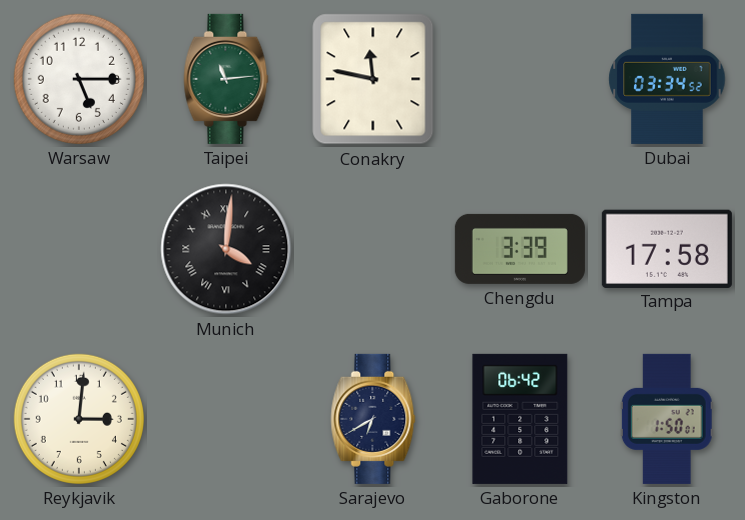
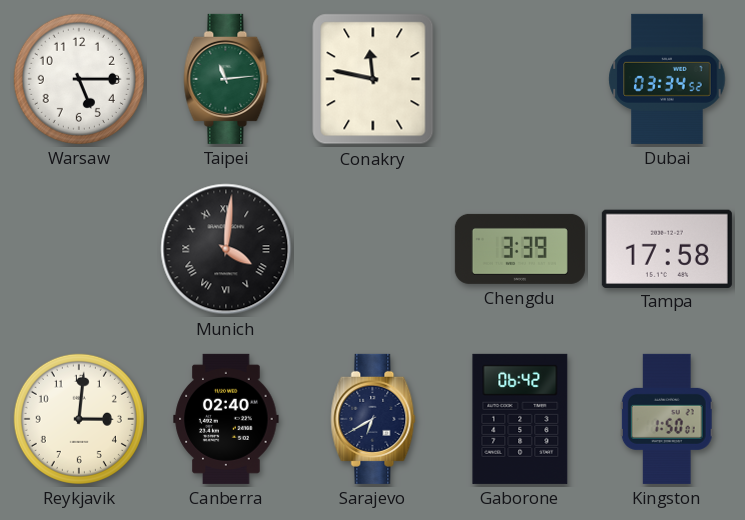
Canberra: none -> 02:40 (226, 419)
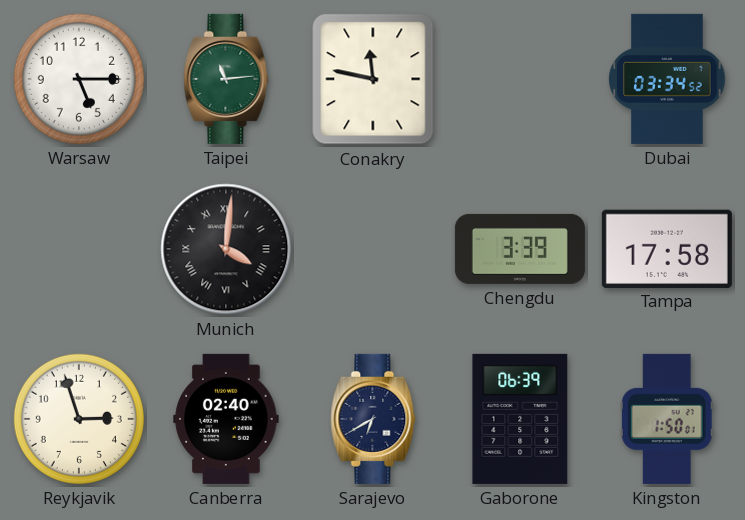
Reykjavik: 3:01 -> 2:57 (79, 419)
Gaborone: 06:42 -> 06:39 (520, 419)
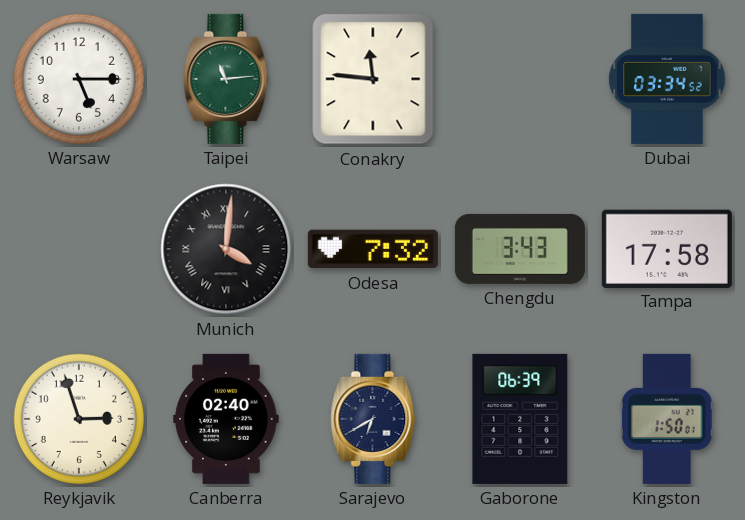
Conakry: 11:47 -> 11:46 (373, 79)
Odesa: none -> 7:32 (373, 249)
Chengdu: 3:39 -> 3:43 (520, 249)
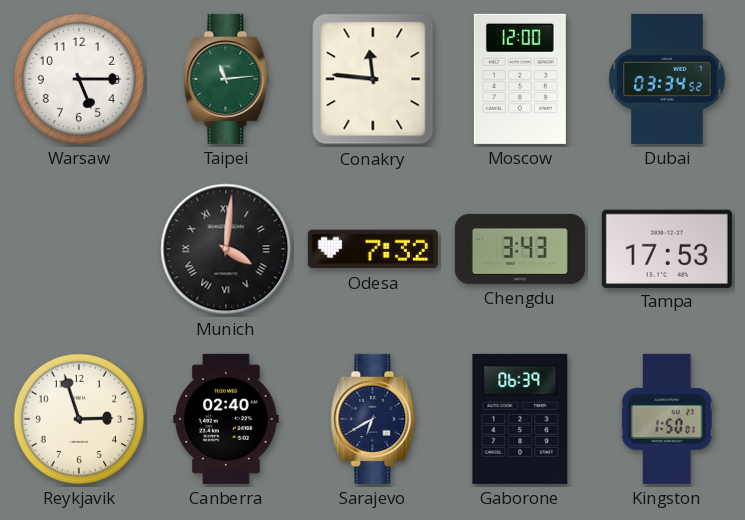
Moscow: none -> 12:00 (520, 79)
Tampa: 17:58 -> 17:53 (667, 248)
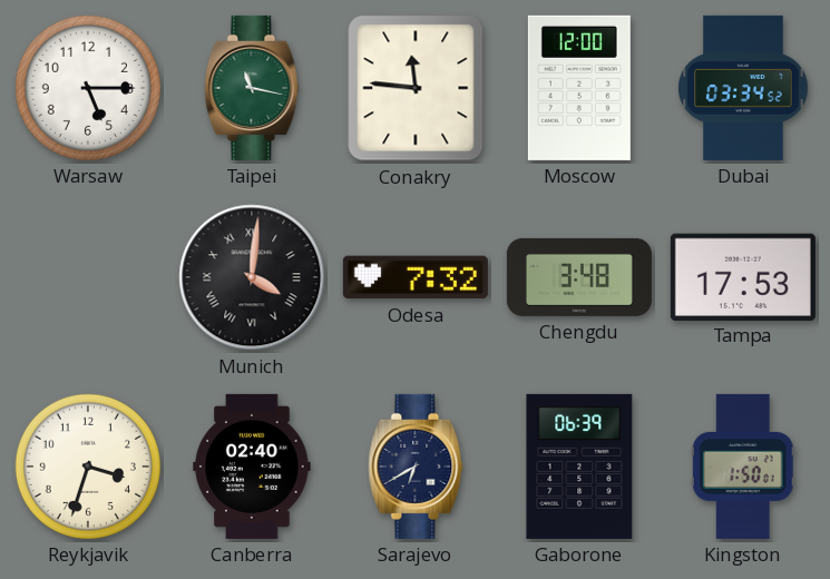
Taipei: 11:14 -> 11:17 (252, 88)
Chengdu: 3:43 -> 3:48 (579, 277)
Reykjavik: 2:57 -> 3:33 (88, 467)
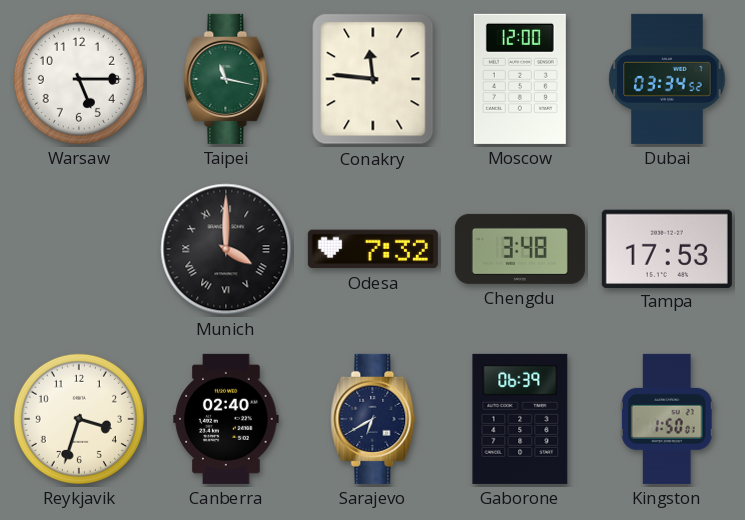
Munich: 4:01 -> 4:00 (226, 249)
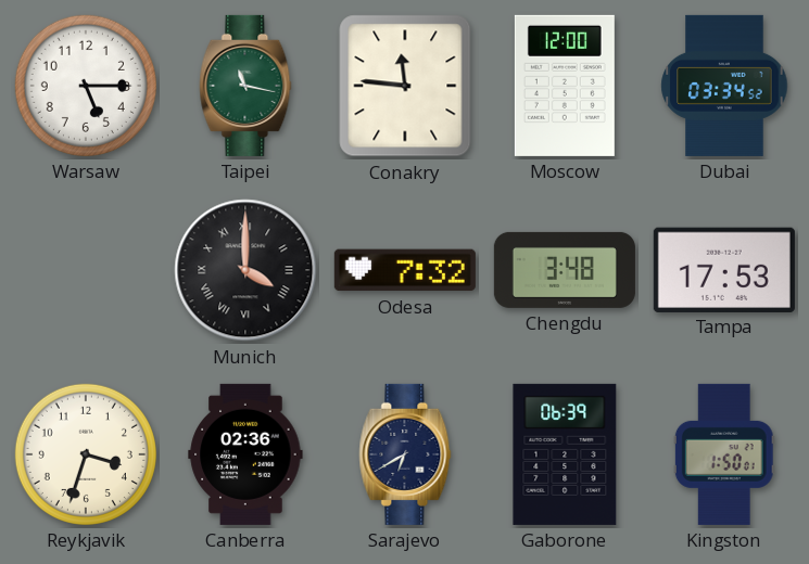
Canberra: 02:40 -> 02:36 (245, 454)
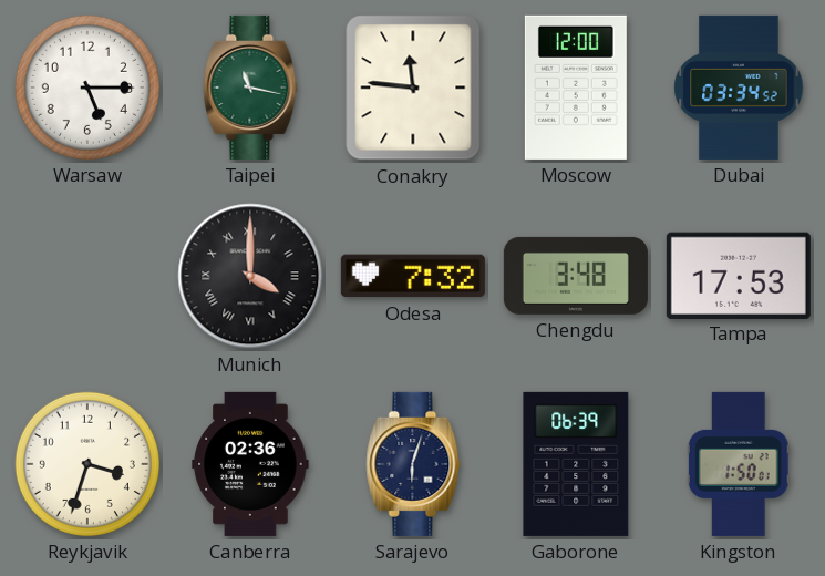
Sarajevo: 6:40 -> 6:03 (413, 464)
